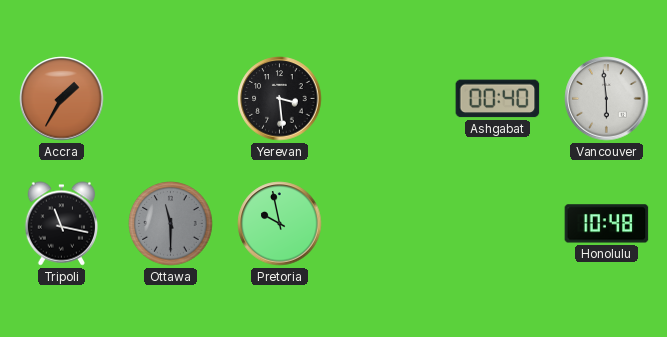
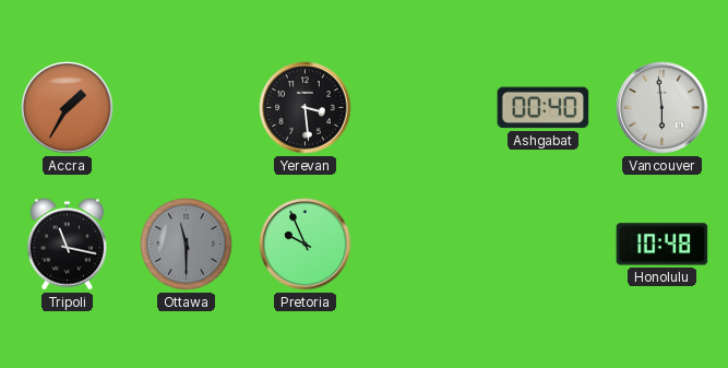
Pretoria: 9:58 -> 9:56 (306, 245)
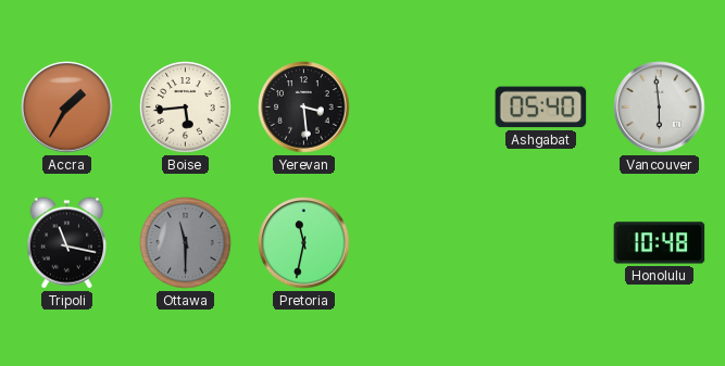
Boise: none -> 5:44 (186, 108)
Ashgabat: 00:40 -> 05:40 (541, 108)
Pretoria: 9:56 -> 11:32 (304, 243)
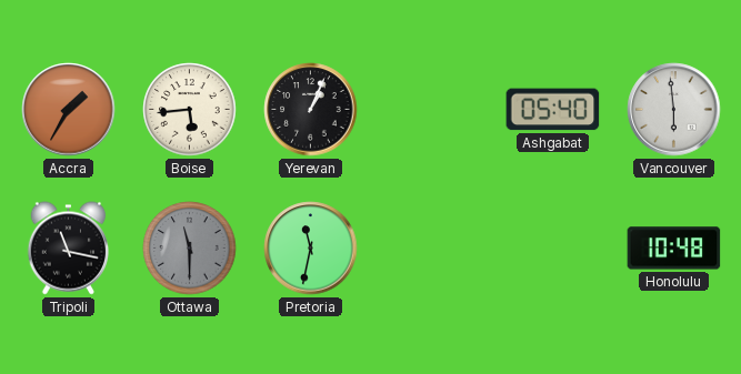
Yerevan: 3:29 -> 1:04 (311, 110)
